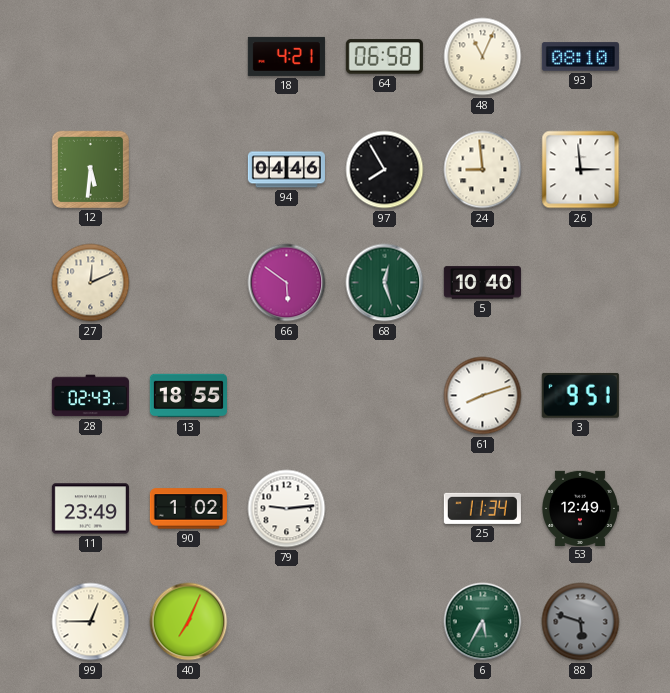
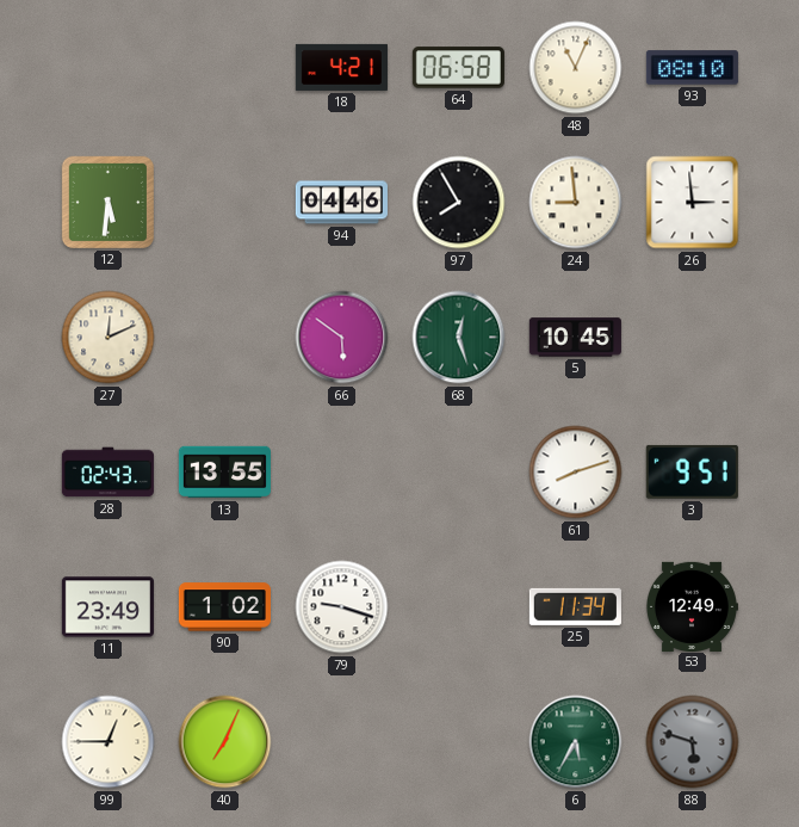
5: 10:40 -> 10:45 (575, 338)
13: 18:55 -> 13:55 (224, 473)
79: 9:14 -> 9:18 (342, 607)
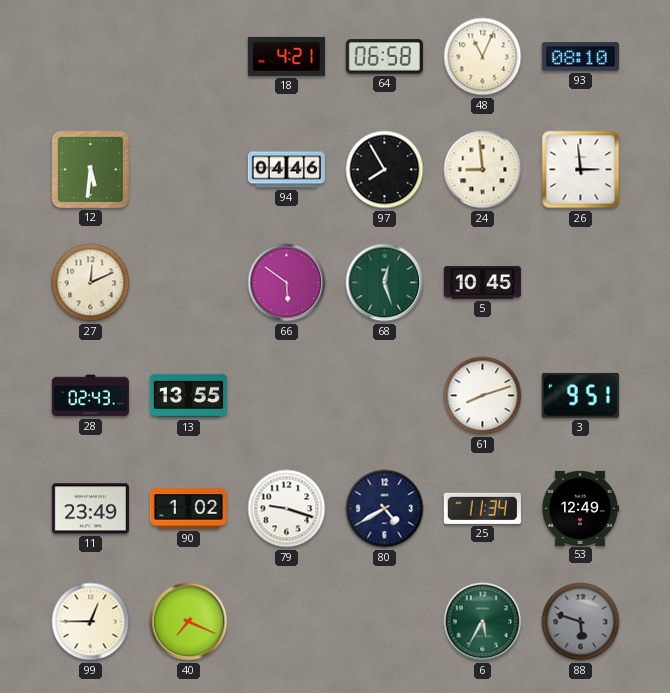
80: none -> 4:40 (385, 509)
40: 7:04 -> 7:19 (189, 622)
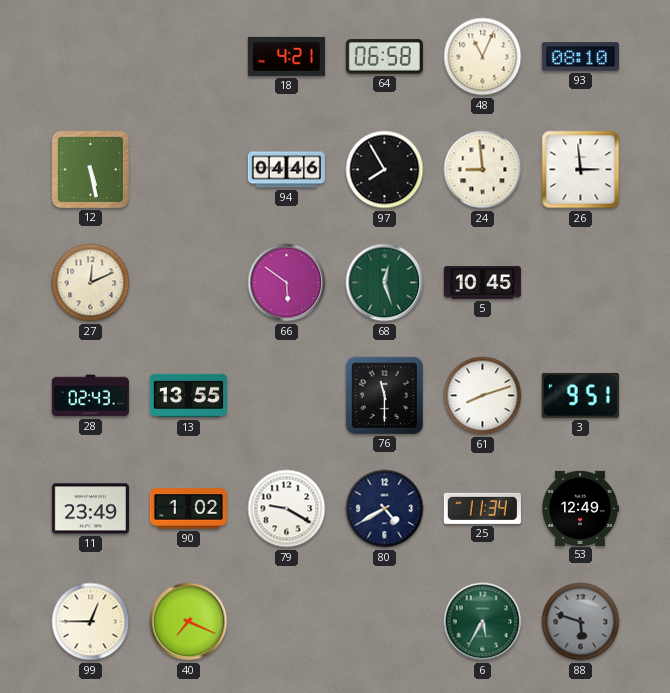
12: 5:31 -> 5:28 (90, 169)
76: none -> 11:30 (384, 395)
79: 9:18 -> 9:20 (287, 509)
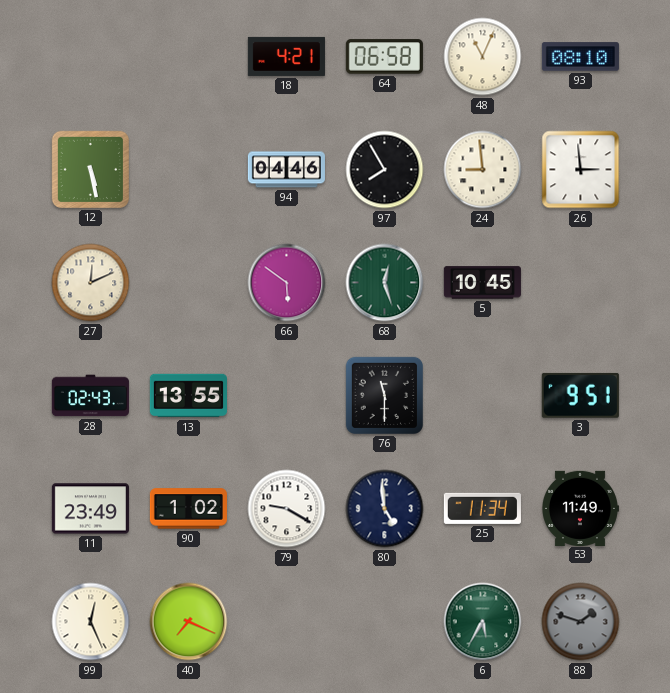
61: 8:12 -> none (483, 396)
80: 4:40 -> 4:59 (385, 509)
53: 12:49 -> 11:49 (581, 508)
99: 12:45 -> 12:26 (91, 622)
88: 5:48 -> 1:48 (581, 622)
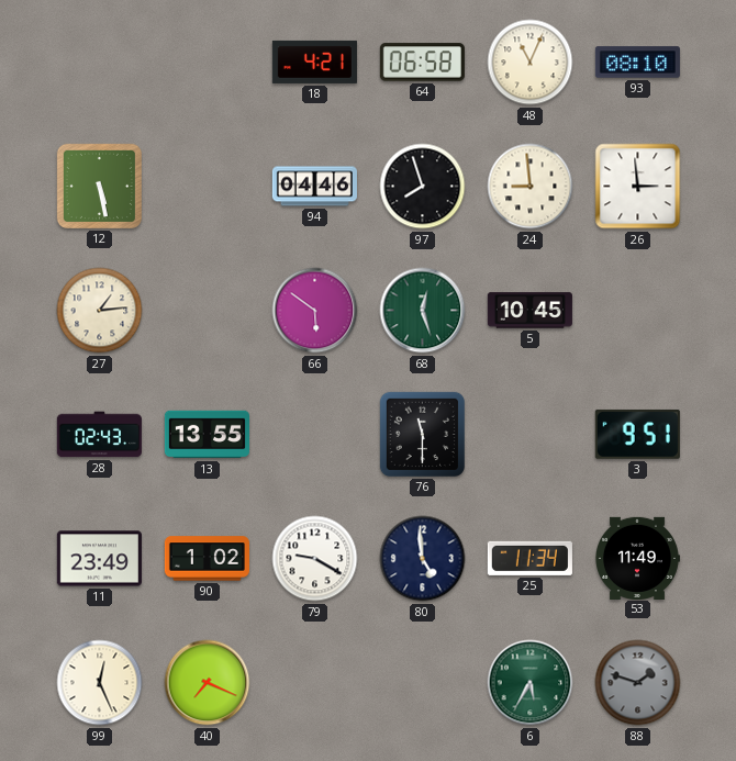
97: 7:55 -> 7:57 (423, 187)
27: 12:11 -> 1:14 (100, 311)
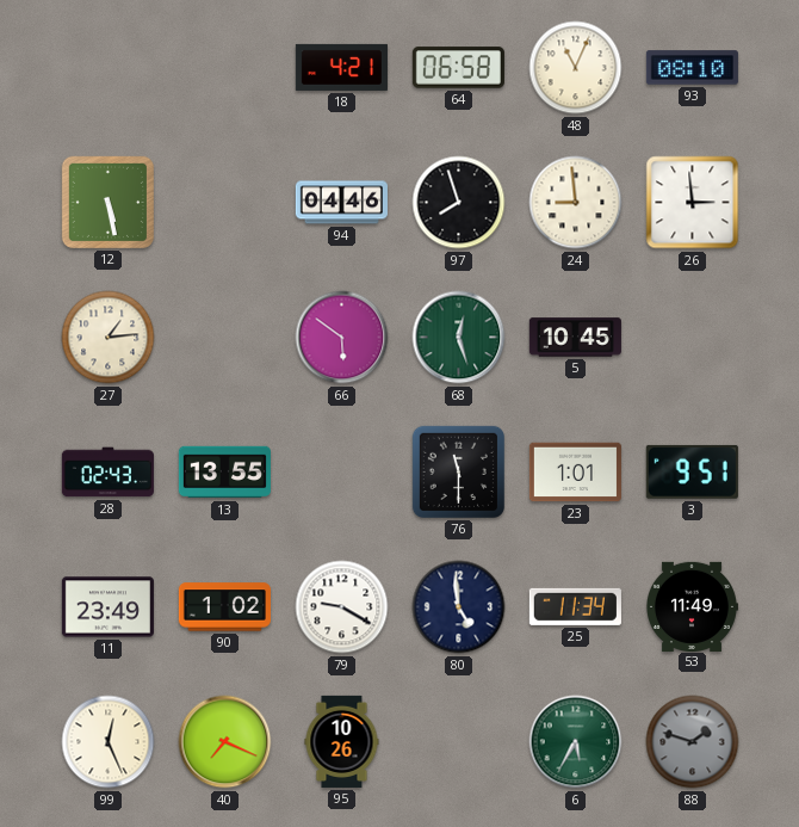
23: none -> 1:01 (575, 473)
95: none -> 10:26 (342, 741)
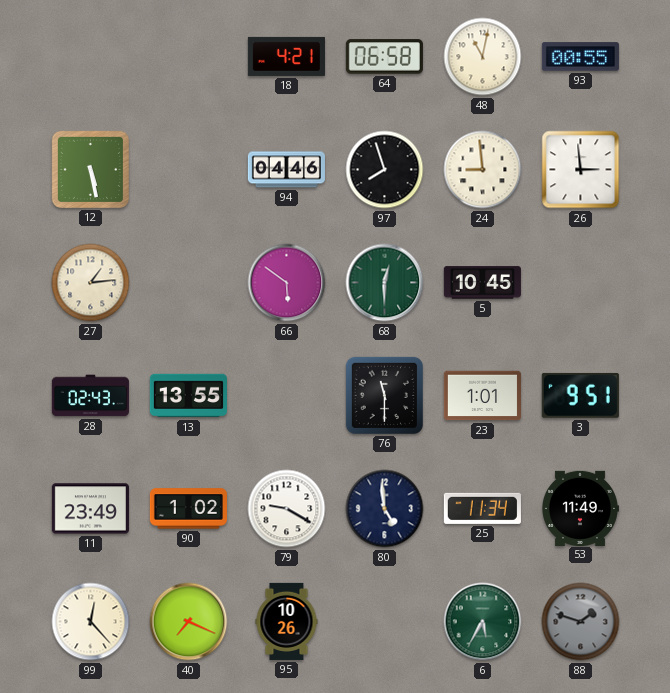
48: 11:04 -> 11:02 (483, 57)
93: 08:10 -> 00:55 (580, 57)
68: 12:27 -> 12:30 (385, 283)
99: 12:26 -> 12:23 (91, 622)
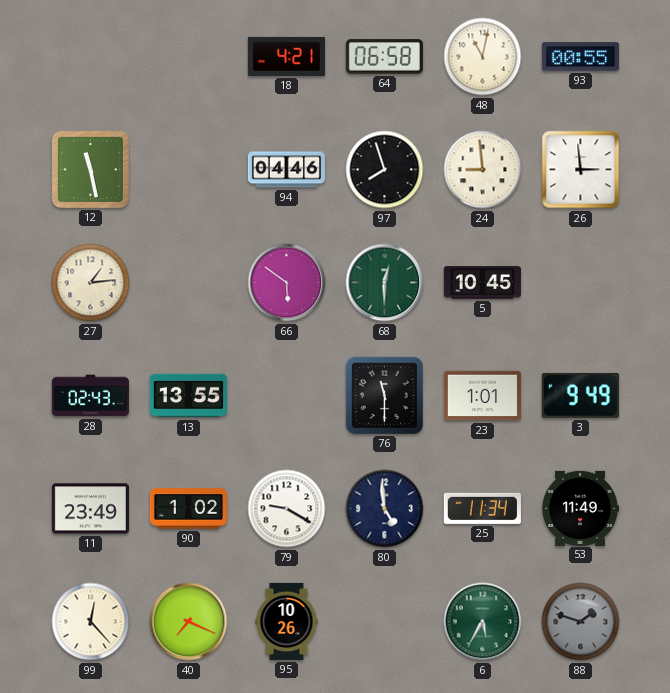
12: 5:28 -> 11:28 (90, 169)
3: 9:51 -> 9:49 (580, 395)
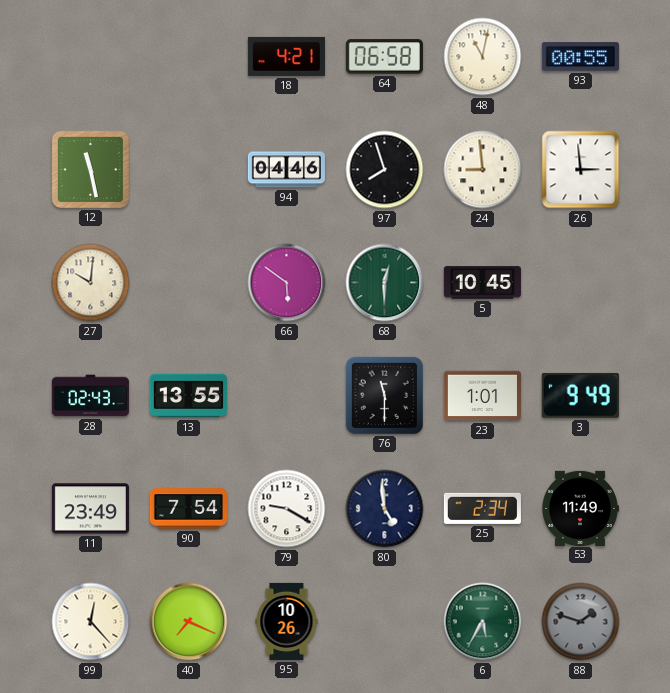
27: 1:14 -> 10:01 (91, 283)
90: 1:02 -> 7:54 (188, 509)
25: 11:34 -> 2:34 (482, 508)
